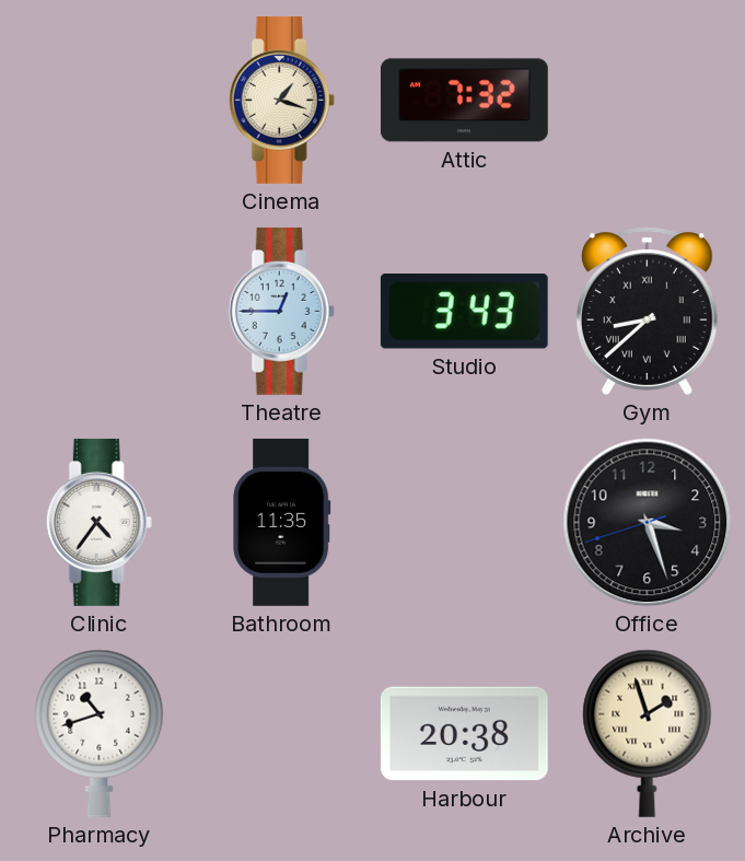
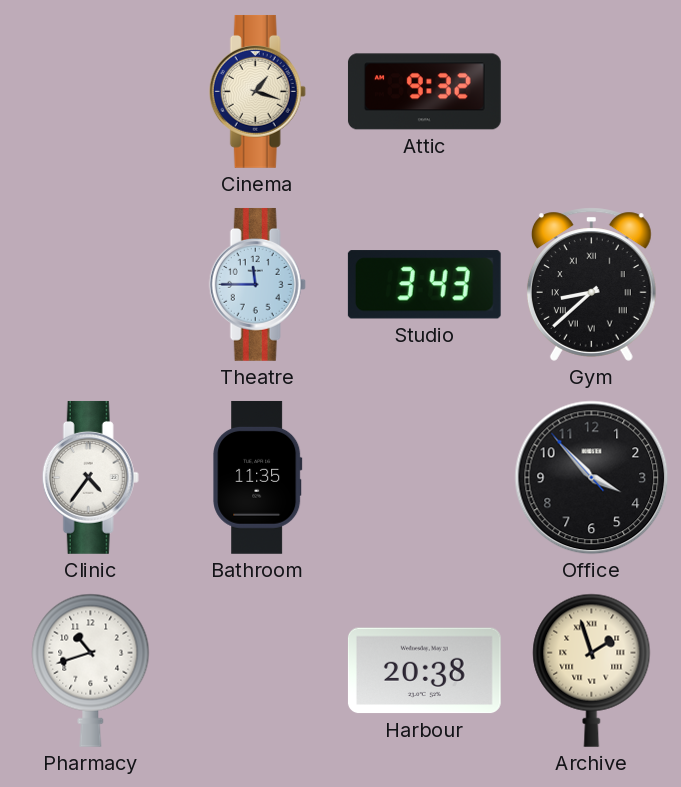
Attic: 7:32 -> 9:32 (424, 92)
Theatre: 12:45 -> 11:45 (257, 284)
Office: 3:26 -> 3:52 (592, 478)
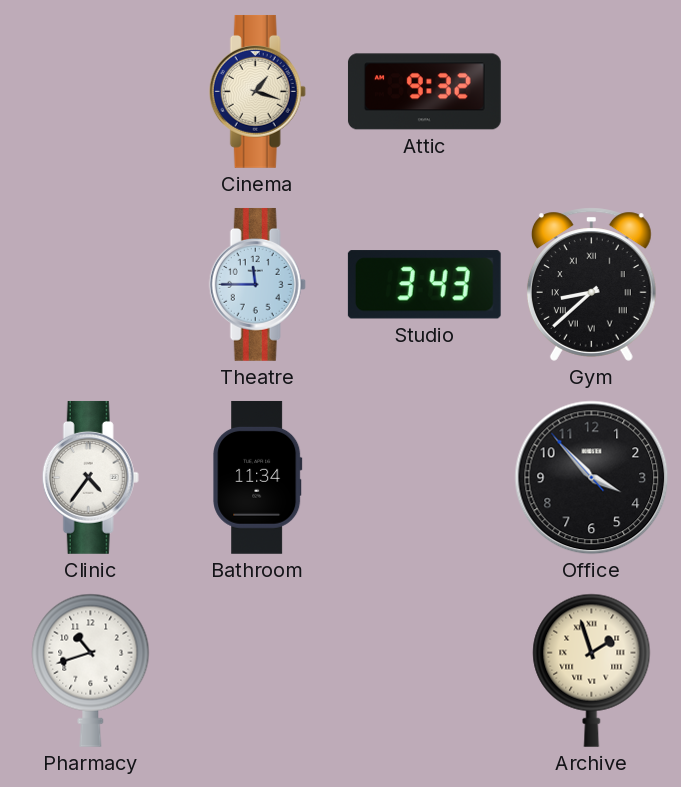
Bathroom: 11:35 -> 11:34 (258, 477)
Harbour: 20:38 -> none (424, 671)
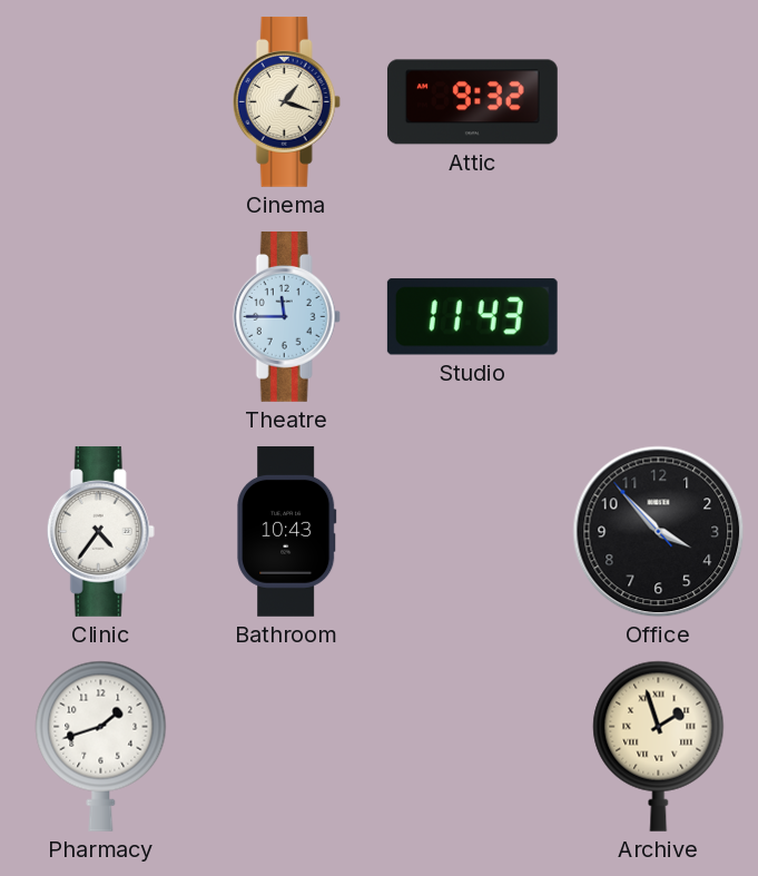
Studio: 3:43 -> 11:43 (472, 317)
Gym: 8:38 -> none (591, 284)
Bathroom: 11:34 -> 10:43 (287, 531)
Pharmacy: 10:42 -> 1:42 (101, 746)
